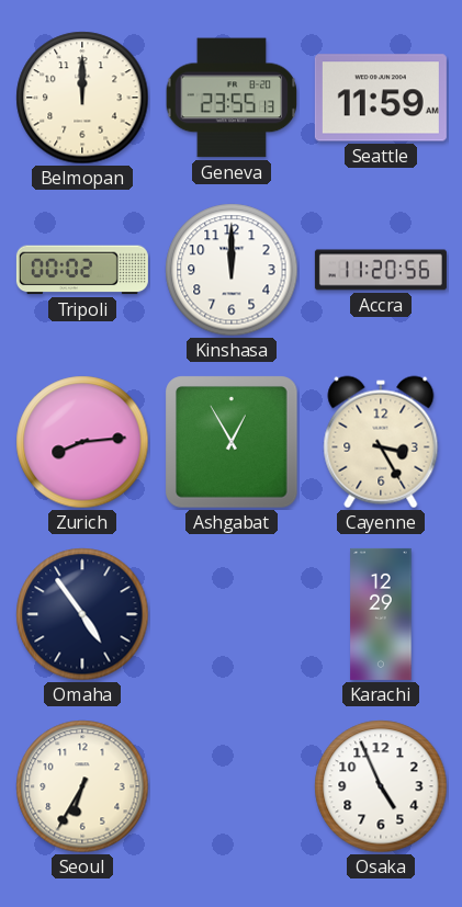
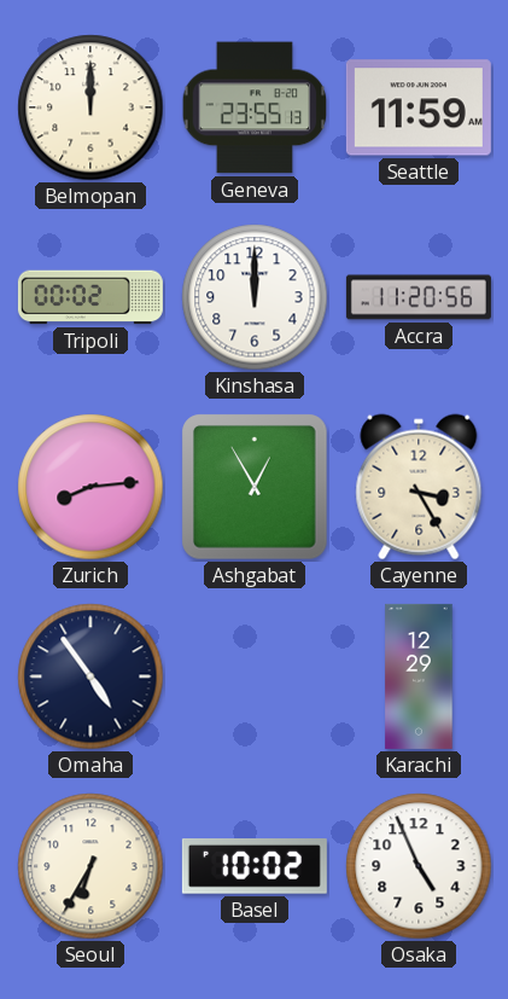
Basel: none -> 10:02 (255, 866)
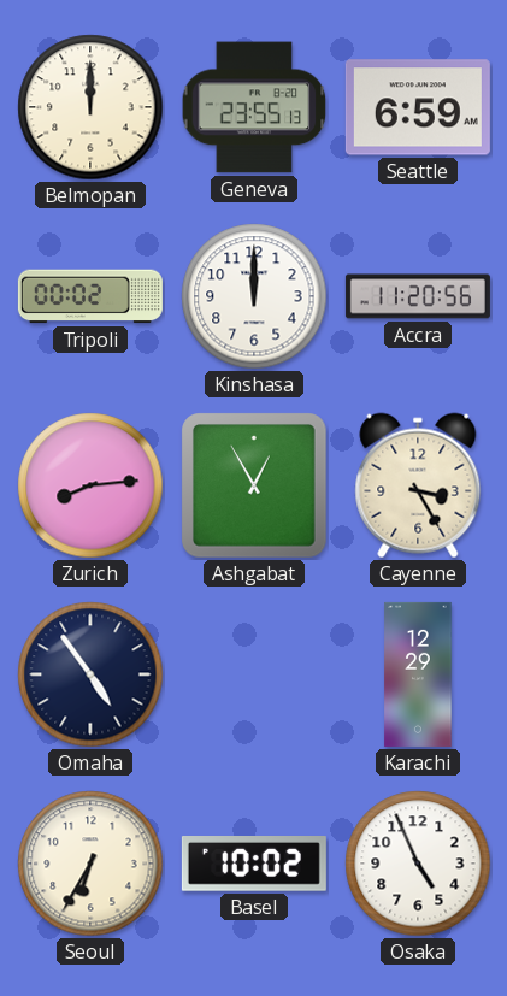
Seattle: 11:59 -> 6:59 (418, 107)
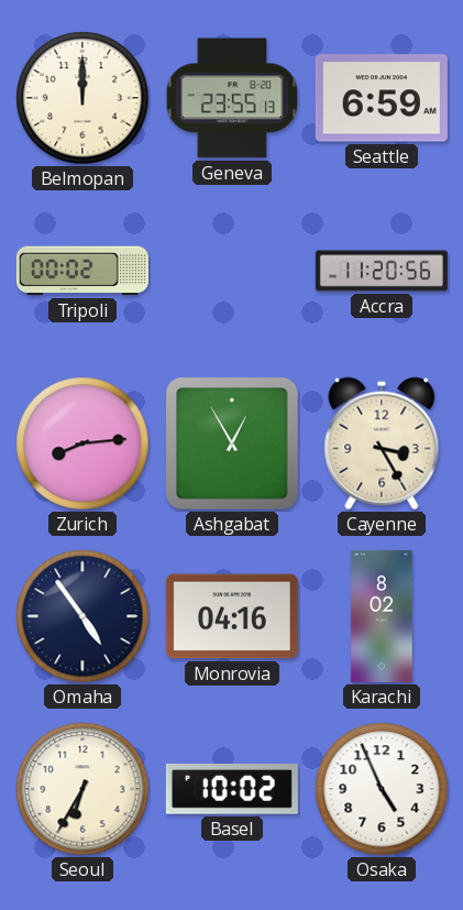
Kinshasa: 12:00 -> none (254, 296)
Monrovia: none -> 04:16 (232, 616)
Karachi: 12:29 -> 8:02 (382, 616)
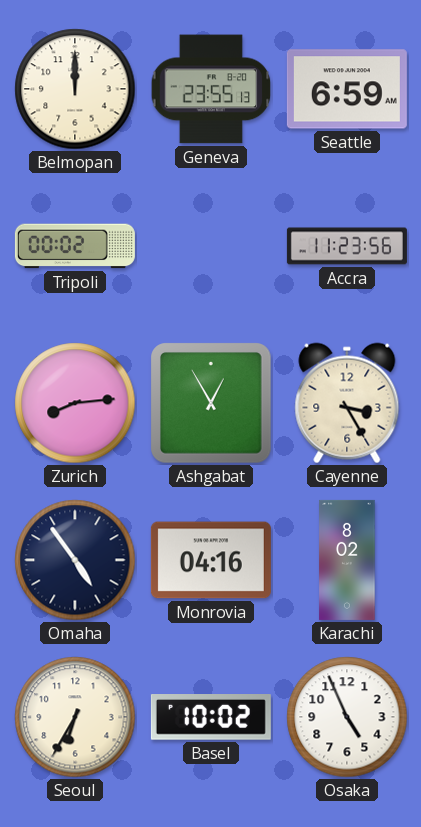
Accra: 11:20 -> 11:23 (347, 246)
